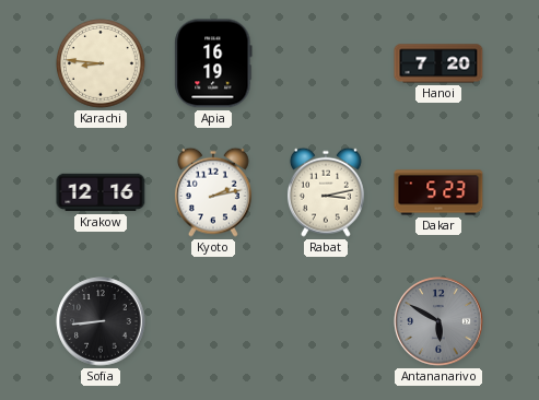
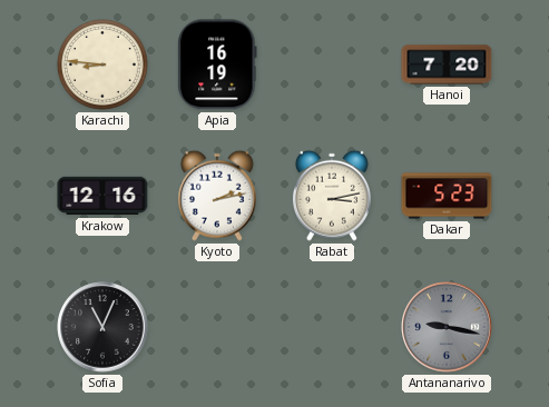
Sofia: 8:44 -> 11:04 (102, 327)
Antananarivo: 5:50 -> 9:17 (447, 327)
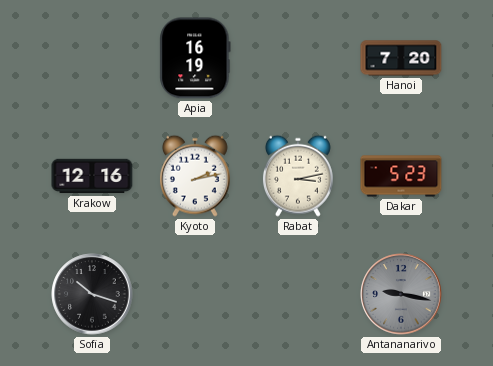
Karachi: 8:46 -> none (104, 66)
Sofia: 11:04 -> 10:18 (92, 294)
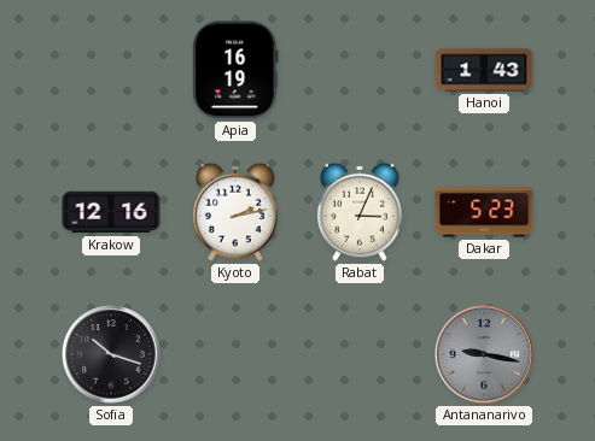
Hanoi: 7:20 -> 1:43 (484, 70)
Rabat: 3:13 -> 3:04 (360, 212)
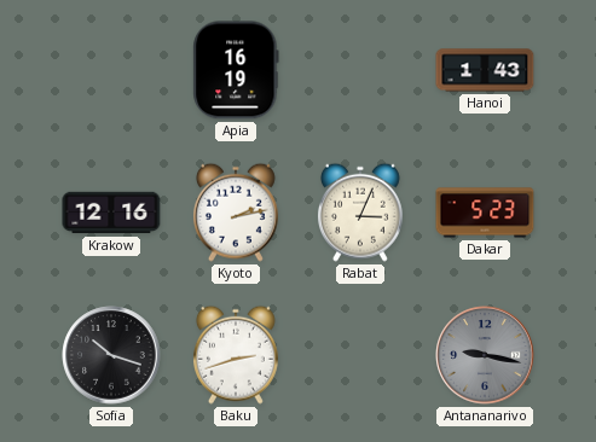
Baku: none -> 2:42 (236, 355)
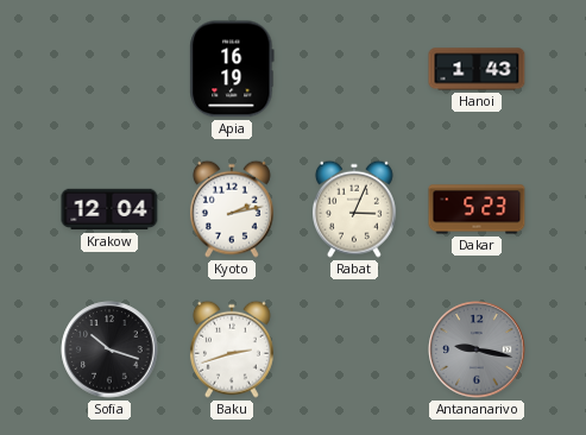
Krakow: 12:16 -> 12:04 (109, 209)
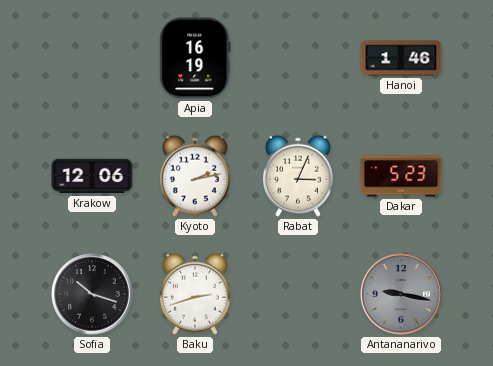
Hanoi: 1:43 -> 1:46 (401, 58)
Krakow: 12:04 -> 12:06 (92, 176)
